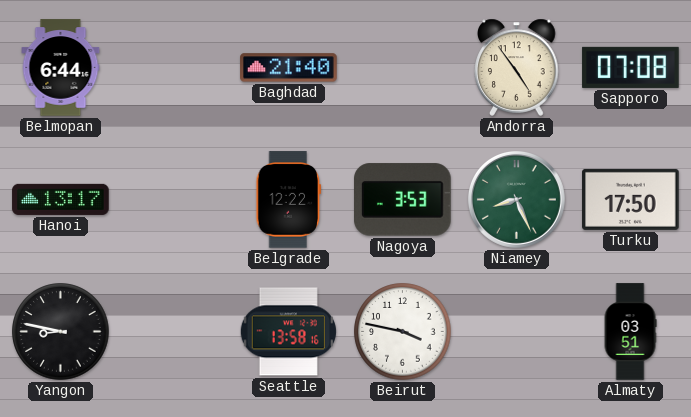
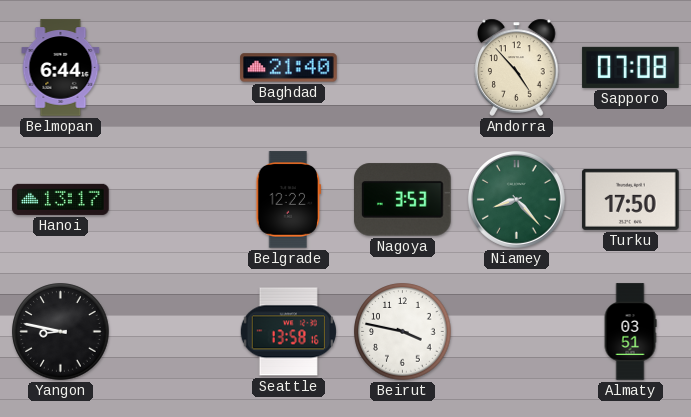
Andorra: 4:54 -> 4:53 (517, 67)
Niamey: 8:26 -> 8:23 (516, 199)
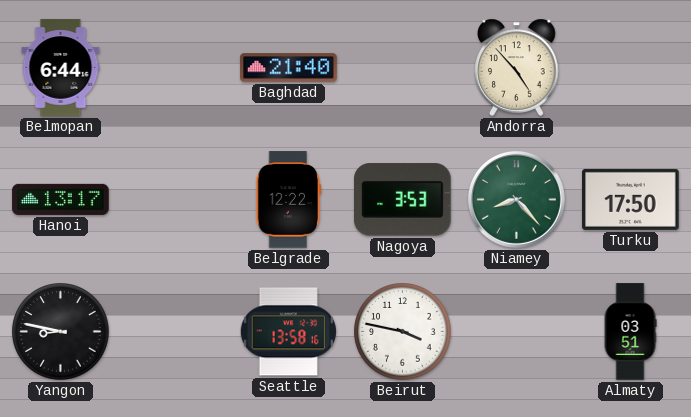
Sapporo: 07:08 -> none (631, 67)
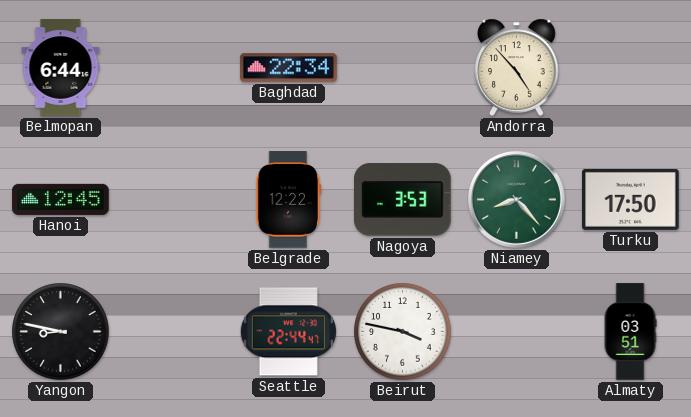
Baghdad: 21:40 -> 22:34 (289, 68)
Hanoi: 13:17 -> 12:45 (61, 199)
Seattle: 13:58 -> 22:44 (288, 332)
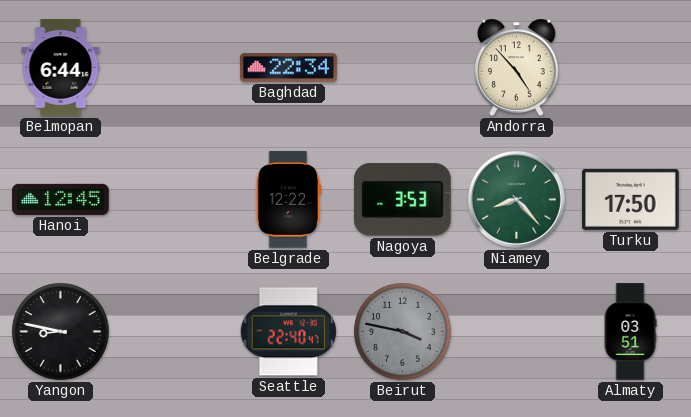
Seattle: 22:44 -> 22:40 (288, 332)
Beirut dial: white -> grey (403, 332)
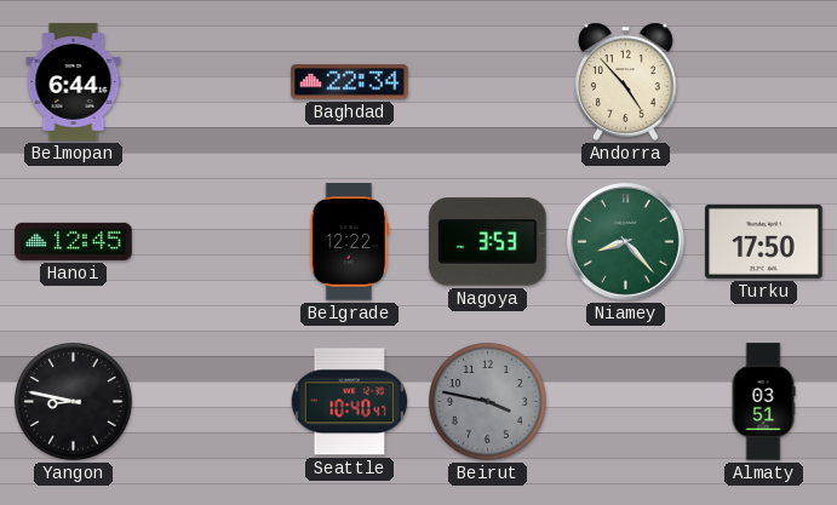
Seattle: 22:40 -> 10:40 (349, 402)
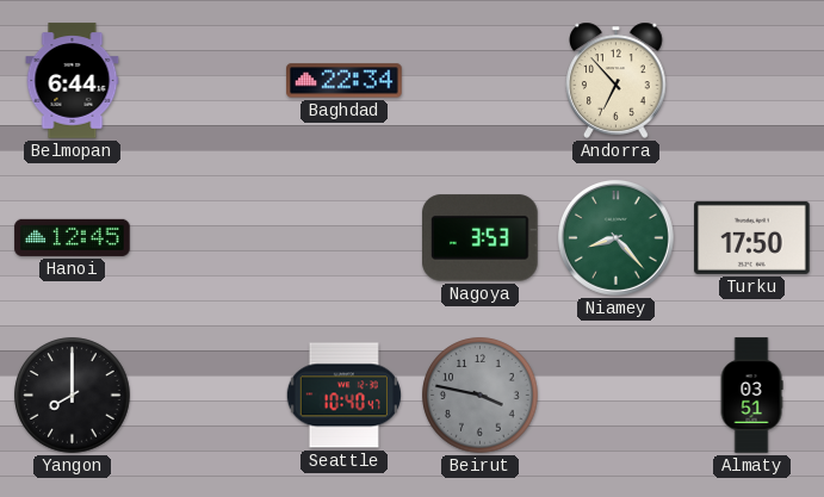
Andorra: 4:53 -> 6:53 (617, 80)
Belgrade: 12:22 -> none (350, 242)
Yangon: 8:47 -> 8:00 (73, 396)
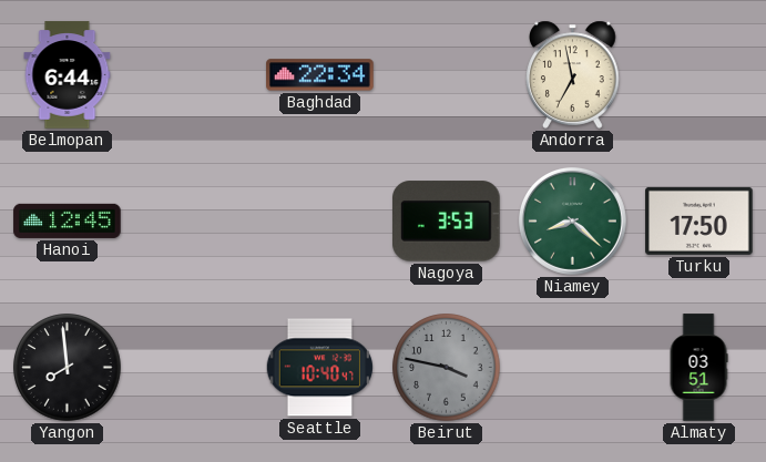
Andorra: 6:53 -> 6:58 (573, 74)
Niamey: 8:23 -> 8:22 (572, 220)
Yangon: 8:00 -> 7:59 (68, 368)
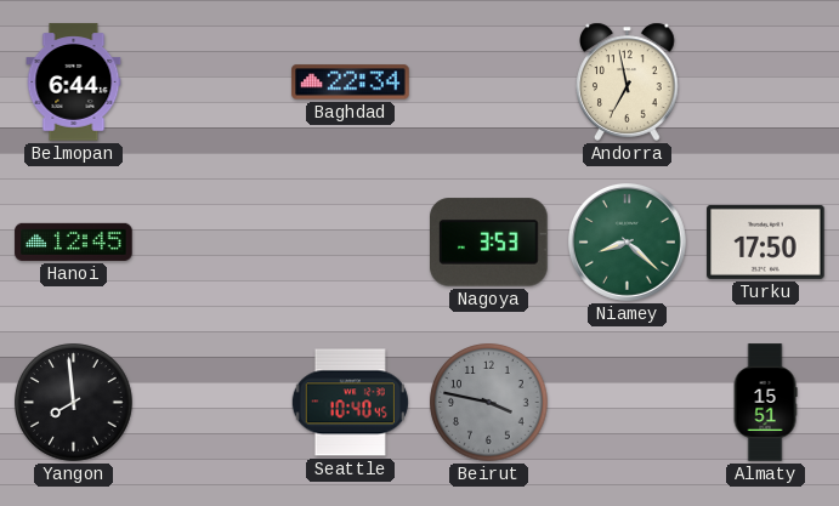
Seattle: 10:40:47 -> 10:40:45 (350, 403)
Almaty: 03:51 -> 15:51 (765, 403)
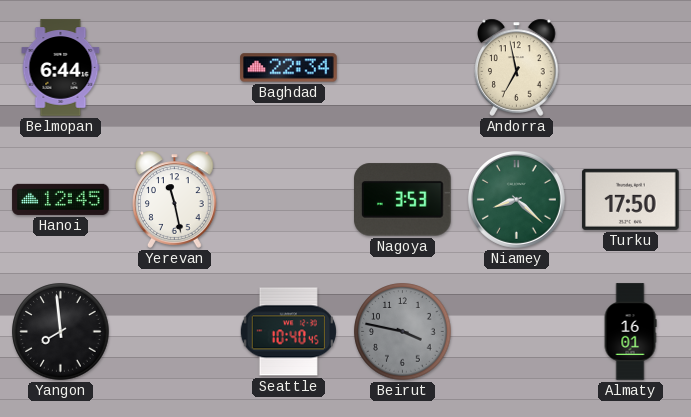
Yerevan: none -> 11:28 (175, 199)
Almaty: 15:51 -> 16:01 (630, 332)
